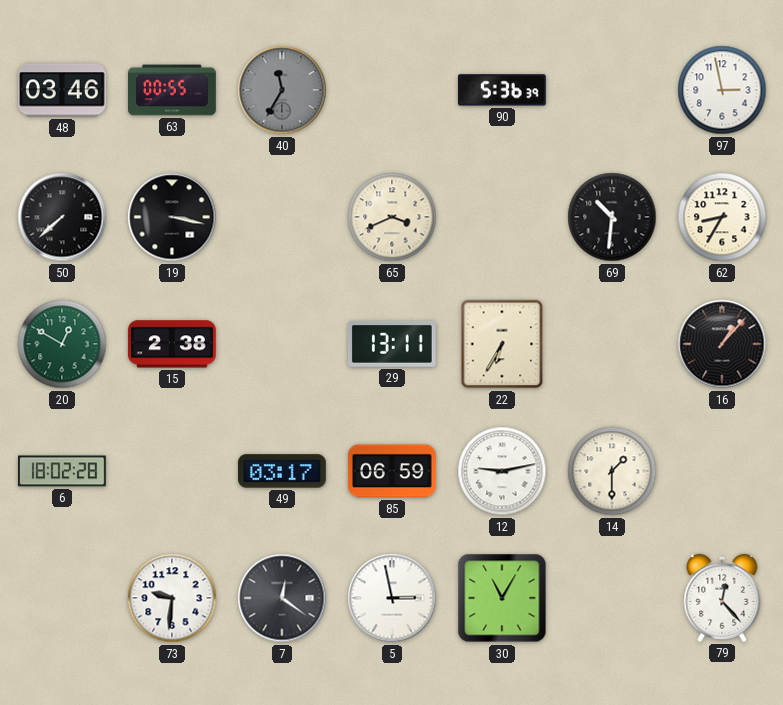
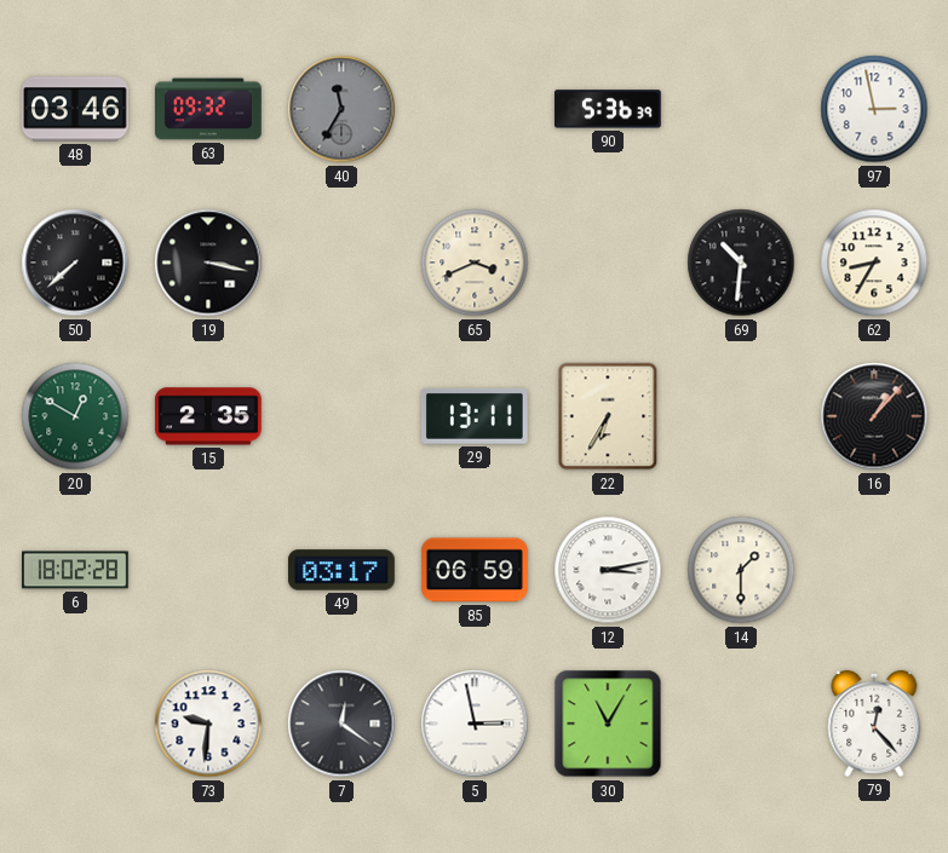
63: 00:55 -> 09:32 (209, 109)
15: 2:38 -> 2:35 (208, 416)
12: 9:13 -> 3:13 (608, 570)
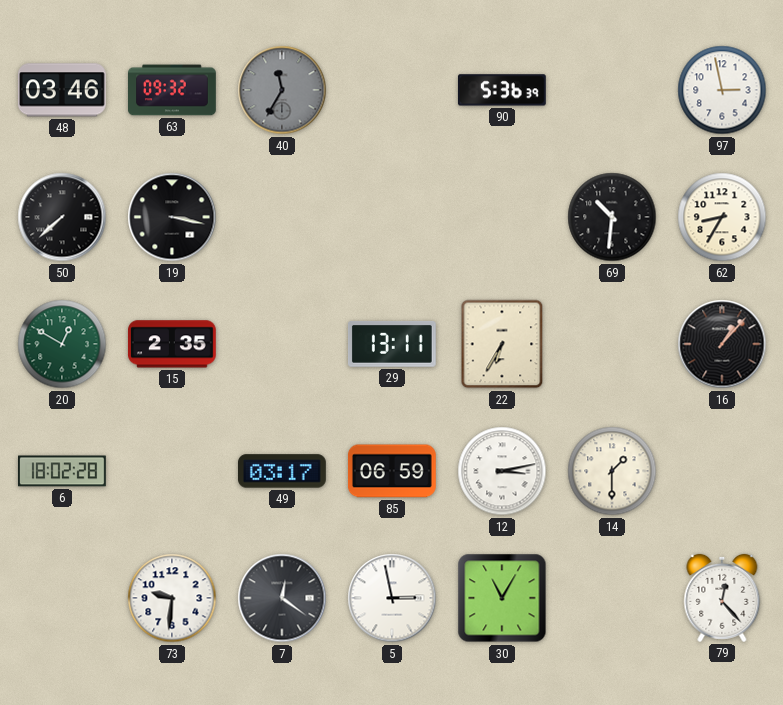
65: 3:41 -> none (475, 263)
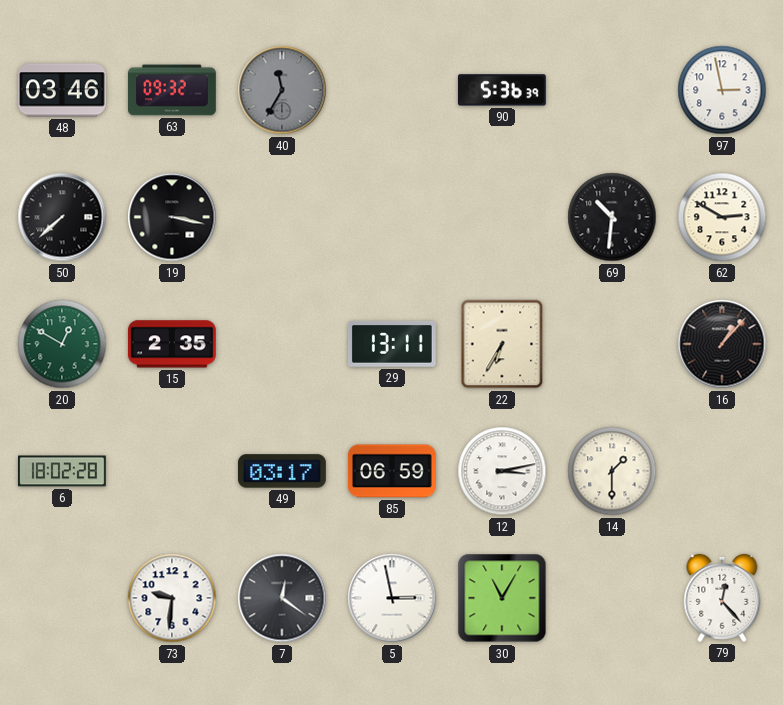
62: 8:35 -> 2:50 (722, 217)
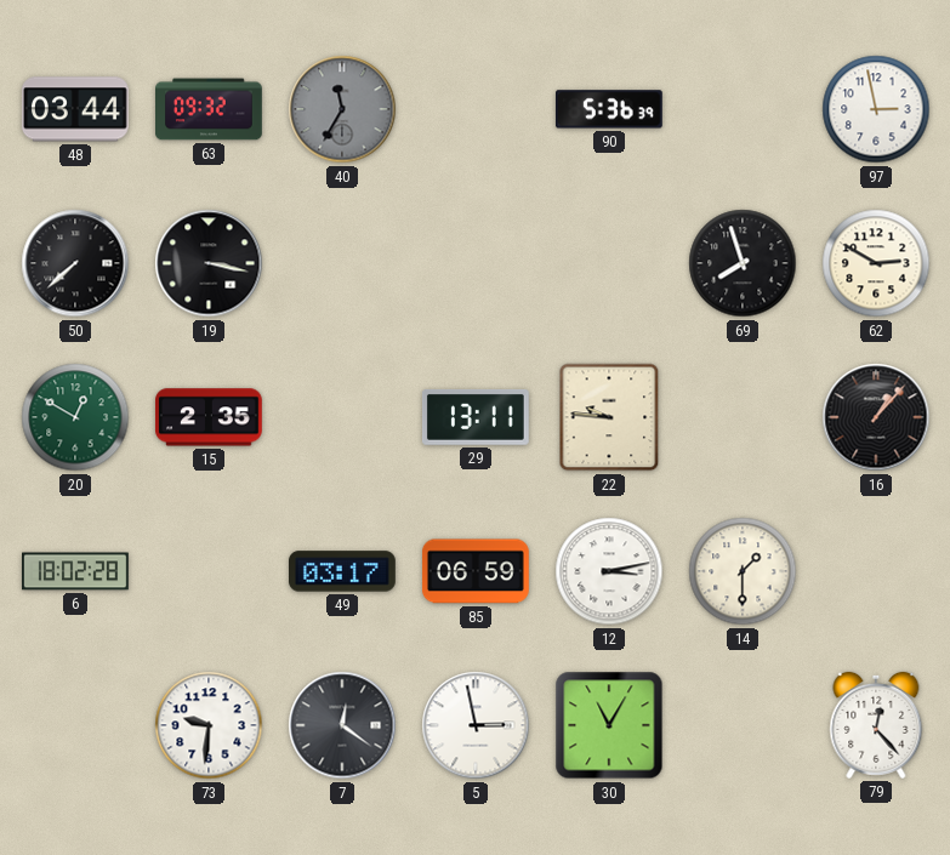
48: 03:46 -> 03:44 (75, 109)
69: 10:31 -> 7:57 (743, 263)
22: 6:35 -> 9:46 (609, 417)
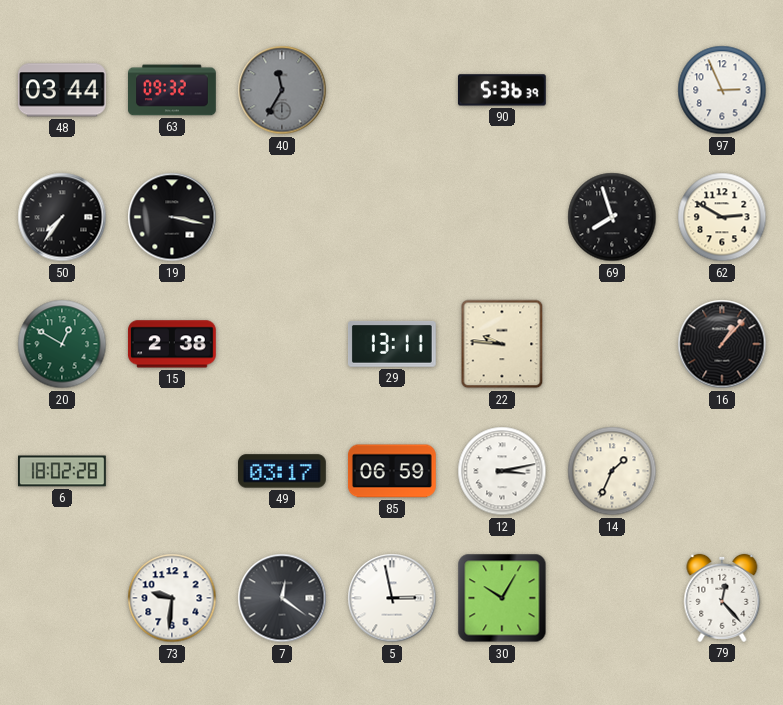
97: 2:58 -> 2:56 (722, 90)
50: 7:38 -> 7:36 (62, 217)
15: 2:35 -> 2:38 (172, 344)
14: 1:30 -> 1:34 (612, 471)
30: 11:05 -> 10:05 (502, 598)
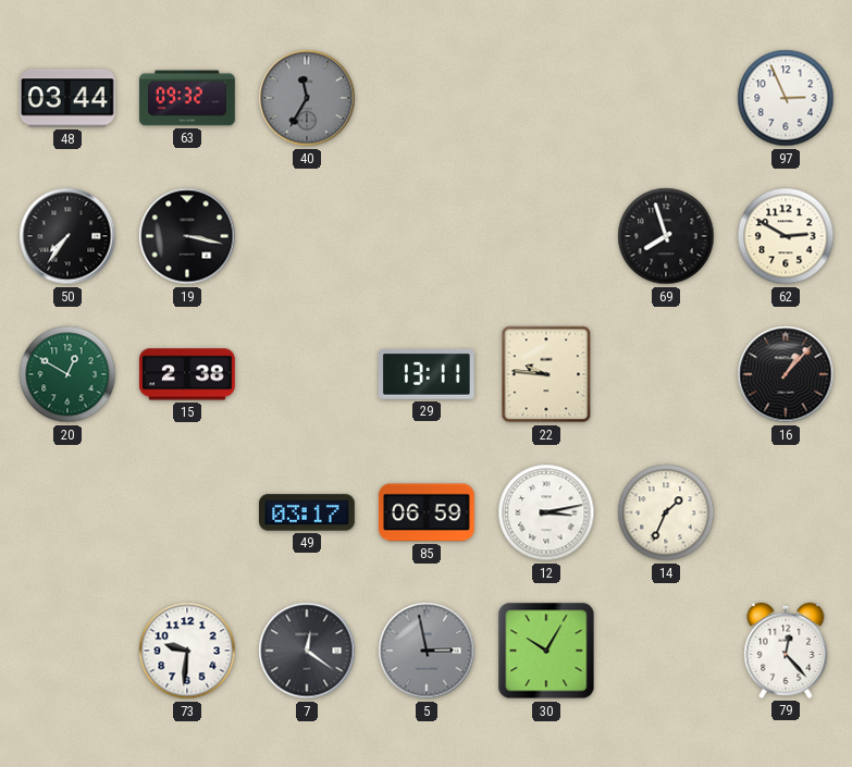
90: 5:36 -> none (502, 90)
6: 18:02 -> none (63, 471)
5 dial: white -> grey (427, 651)
